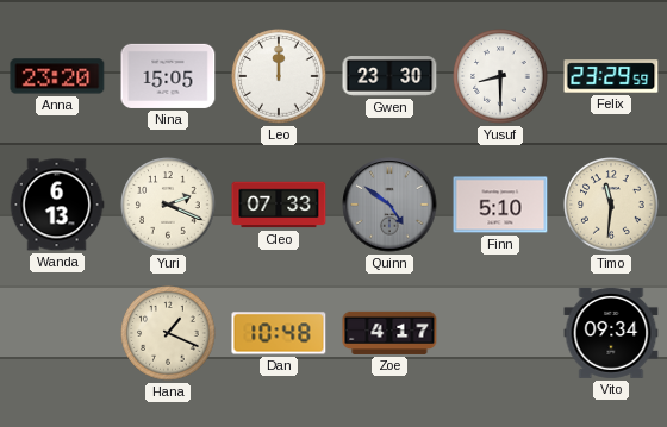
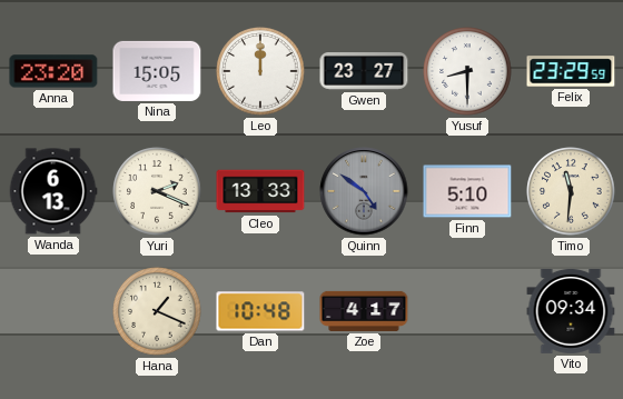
Gwen: 23:30 -> 23:27 (364, 72)
Cleo: 07:33 -> 13:33 (260, 191)
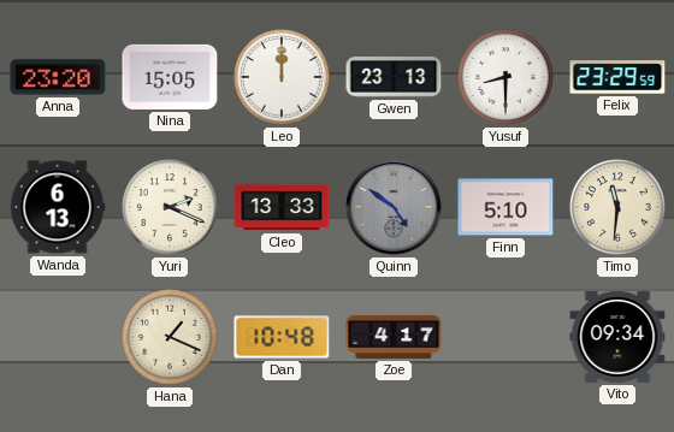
Gwen: 23:27 -> 23:13 (394, 78)
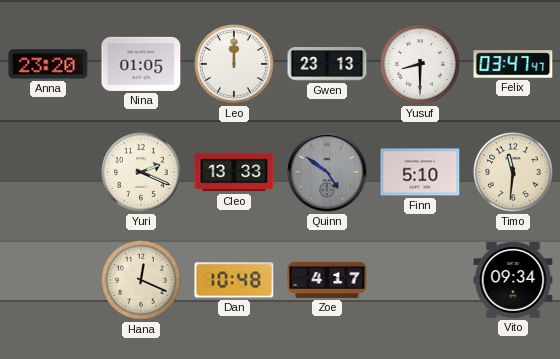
Nina: 15:05 -> 01:05 (141, 64)
Felix: 23:29 -> 03:47 (513, 64)
Wanda: 6:13 -> none (58, 207)
Hana: 1:19 -> 12:19 (141, 280)
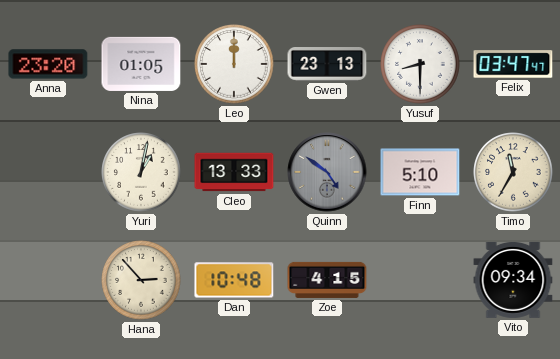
Yuri: 2:19 -> 1:02 (141, 172)
Timo: 11:31 -> 11:35 (513, 172)
Hana: 12:19 -> 2:53 (141, 280)
Zoe: 4:17 -> 4:15 (327, 280)
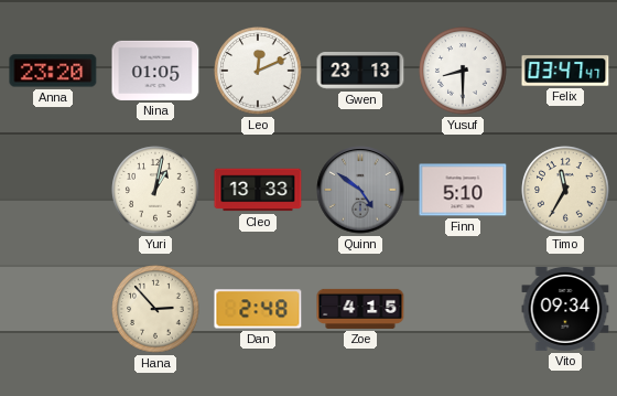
Leo: 12:00 -> 12:11 (258, 71)
Dan: 10:48 -> 2:48 (258, 309)
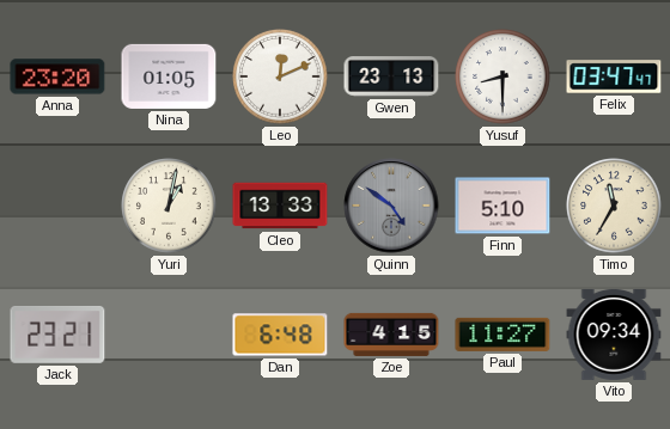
Jack: none -> 23:21 (57, 335)
Hana: 2:53 -> none (155, 309)
Dan: 2:48 -> 6:48 (280, 335)
Paul: none -> 11:27 (502, 335)
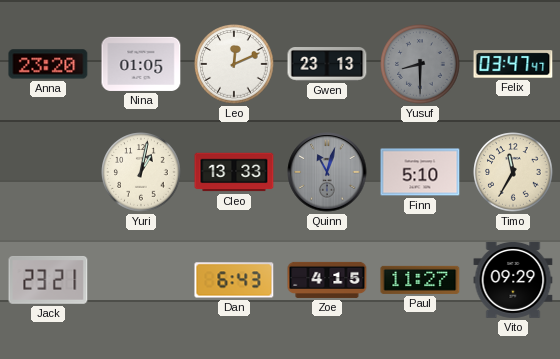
Yusuf dial: white -> grey (420, 64)
Quinn: 4:51 -> 11:03 (327, 172)
Dan: 6:48 -> 6:43 (234, 280)
Vito: 09:34 -> 09:29 (513, 280)
